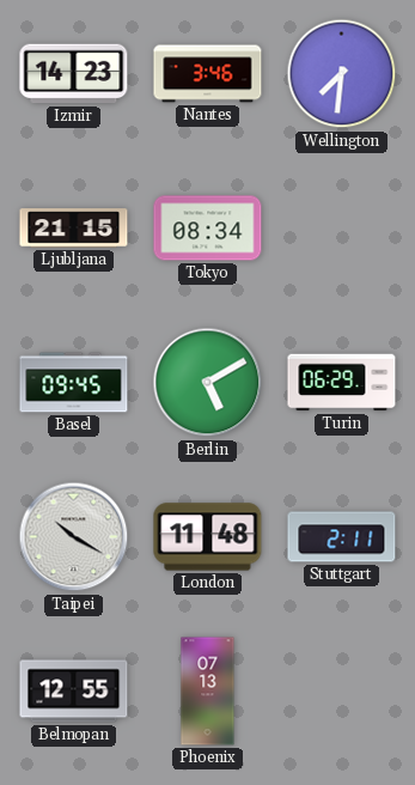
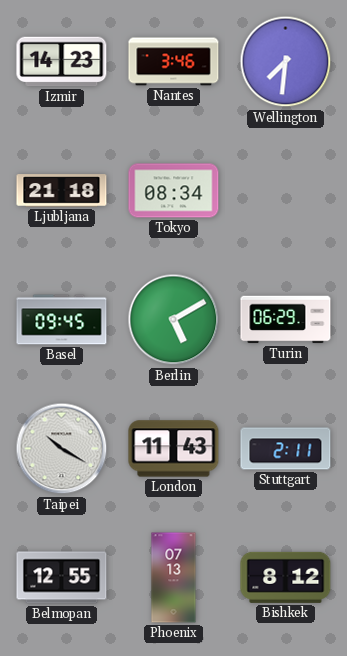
Ljubljana: 21:15 -> 21:18 (62, 191)
London: 11:48 -> 11:43 (174, 449)
Bishkek: none -> 8:12 (286, 577)
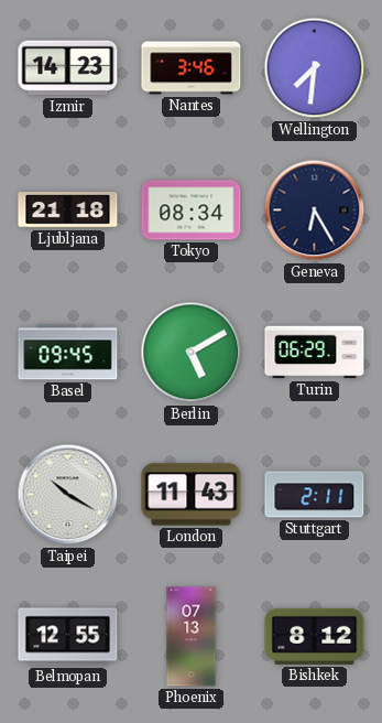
Geneva: none -> 6:25 (315, 211)
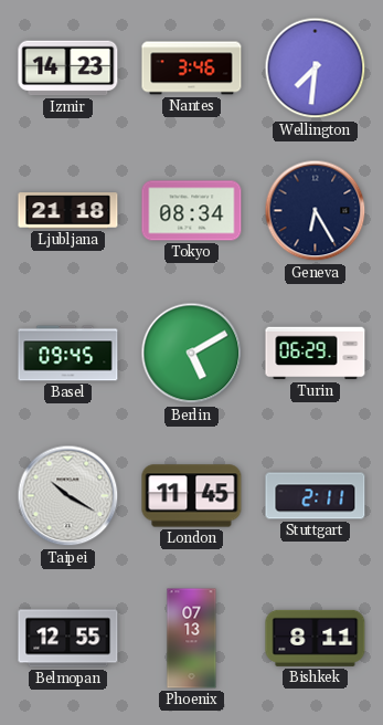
London: 11:43 -> 11:45 (192, 496)
Bishkek: 8:12 -> 8:11 (316, 638)
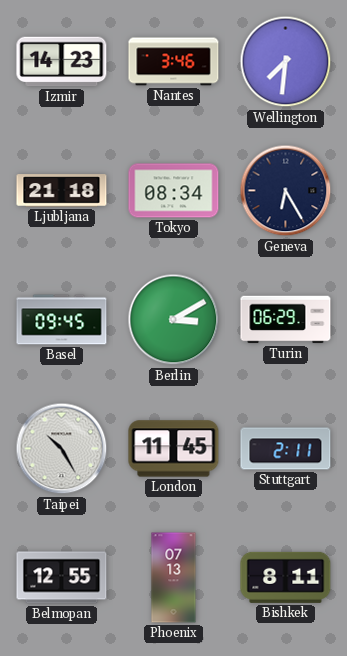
Berlin: 5:10 -> 3:10 (174, 320)
Taipei: 10:20 -> 10:25 (62, 449)
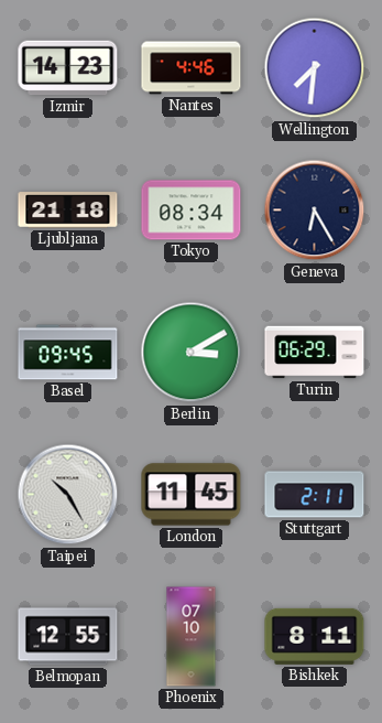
Nantes: 3:46 -> 4:46 (192, 68)
Phoenix: 07:13 -> 07:10 (192, 637)
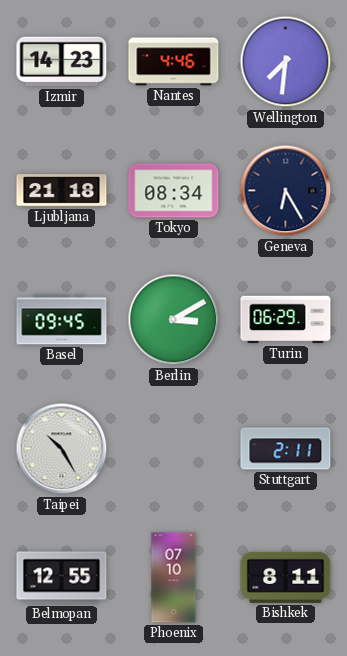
London: 11:45 -> none (192, 495)
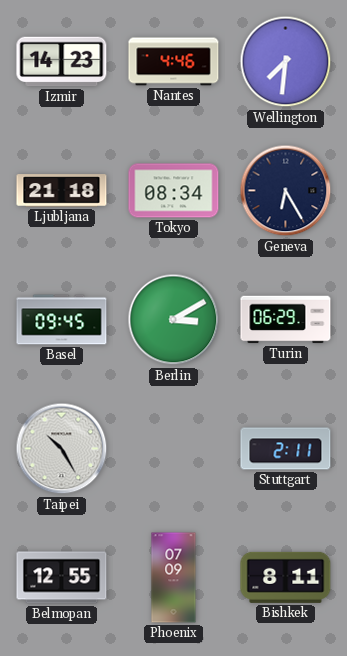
Phoenix: 07:10 -> 07:09 (174, 578)
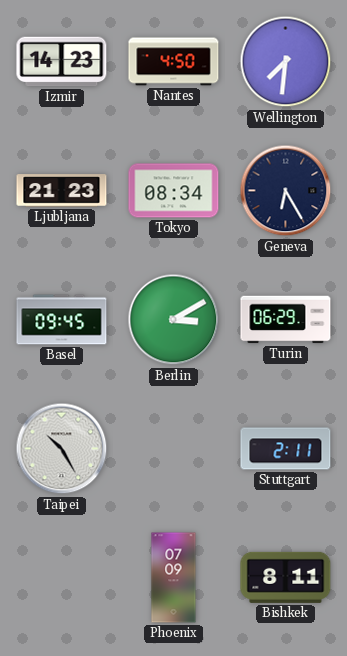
Nantes: 4:46 -> 4:50 (174, 62)
Ljubljana: 21:18 -> 21:23 (62, 191)
Belmopan: 12:55 -> none (62, 578)
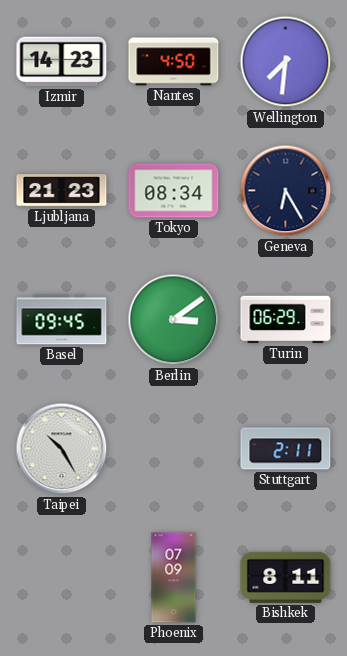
Berlin: 3:10 -> 3:09 (174, 320)
